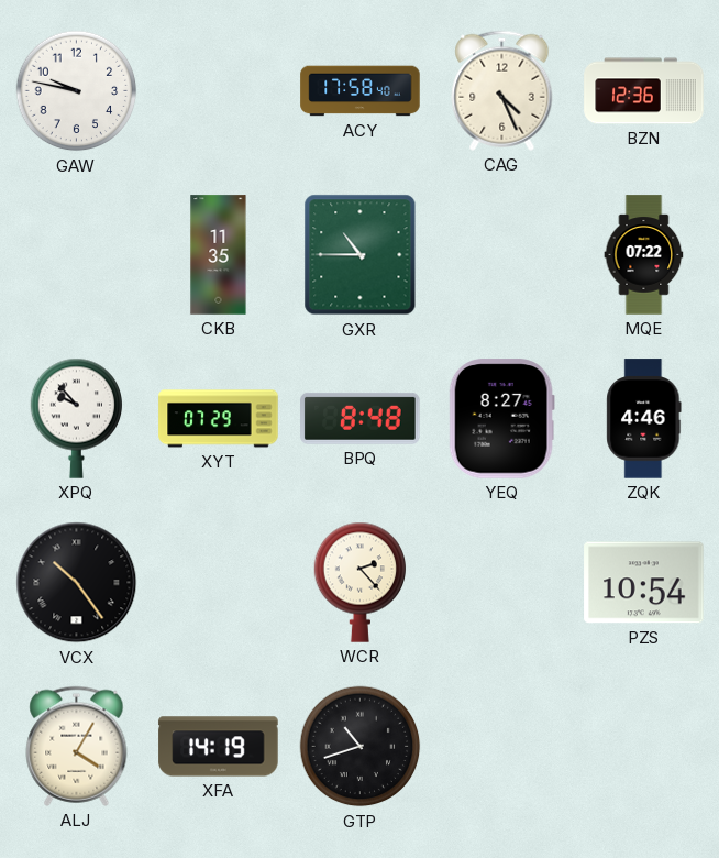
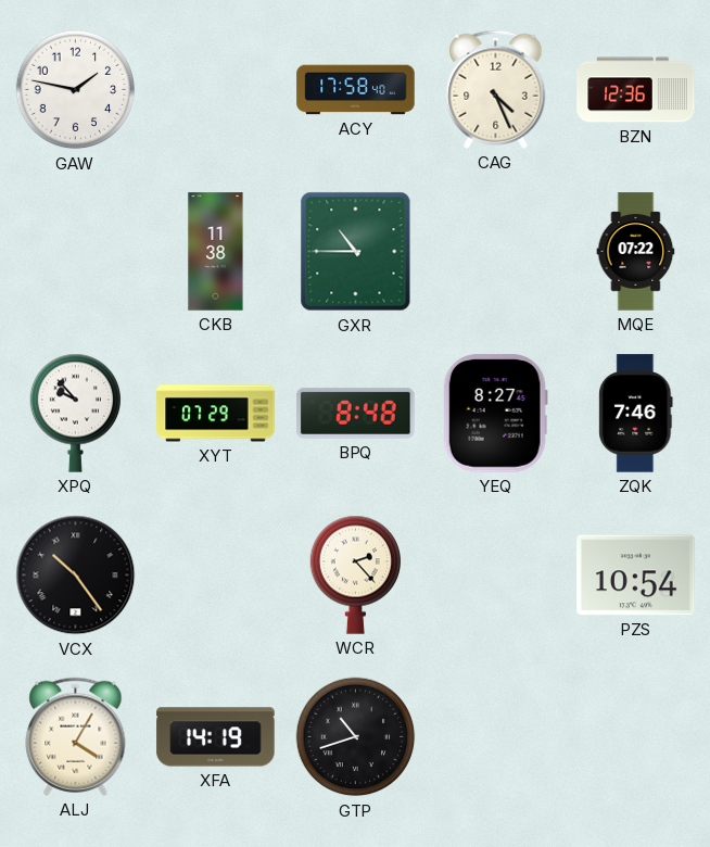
GAW: 9:47 -> 1:47 (76, 90)
CKB: 11:35 -> 11:38 (216, 252)
ZQK: 4:46 -> 7:46 (636, 414)
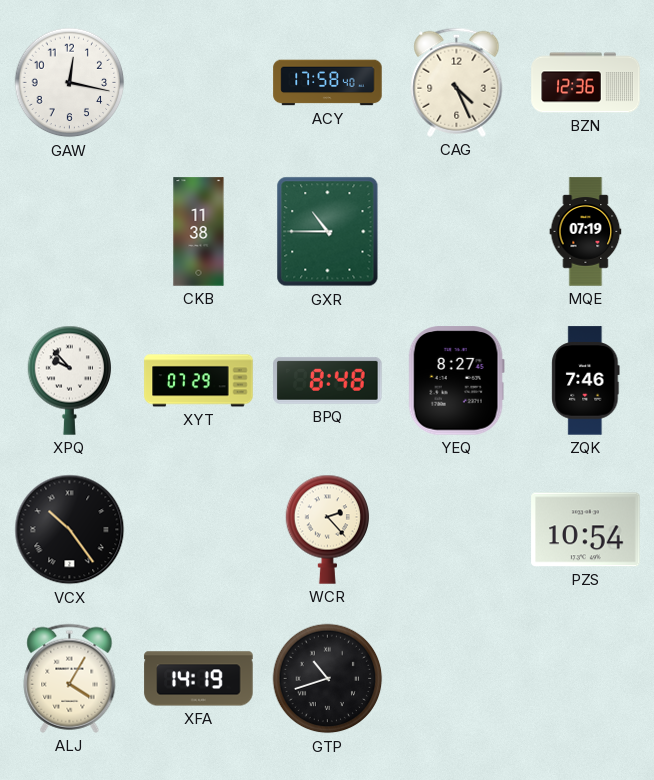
GAW: 1:47 -> 12:17 (70, 83)
MQE: 07:22 -> 07:19 (586, 232)
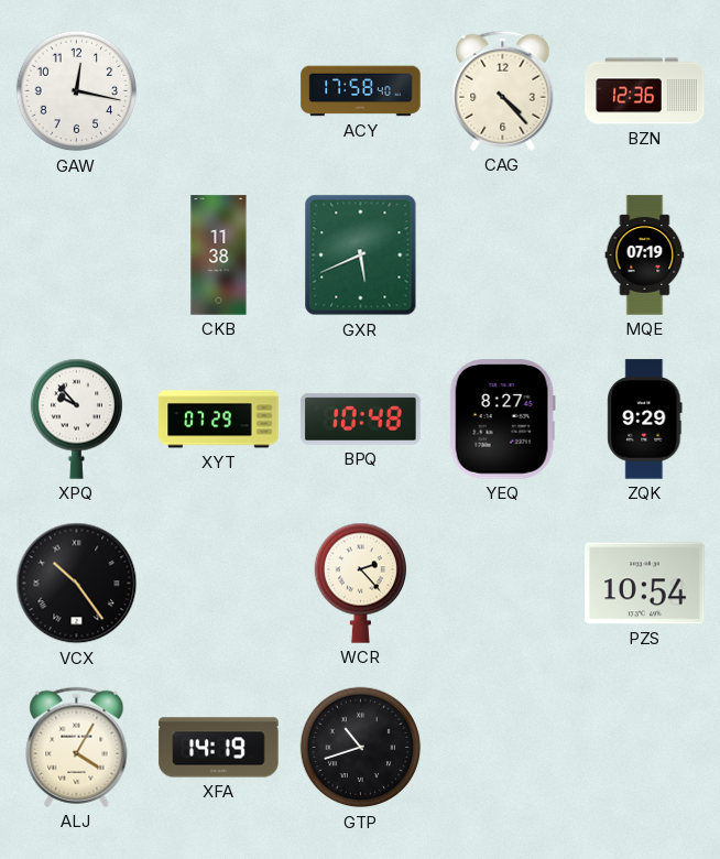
CAG: 4:26 -> 4:23 (503, 90)
GXR: 10:45 -> 5:41 (361, 255)
BPQ: 8:48 -> 10:48 (361, 418)
ZQK: 7:46 -> 9:29 (645, 420)
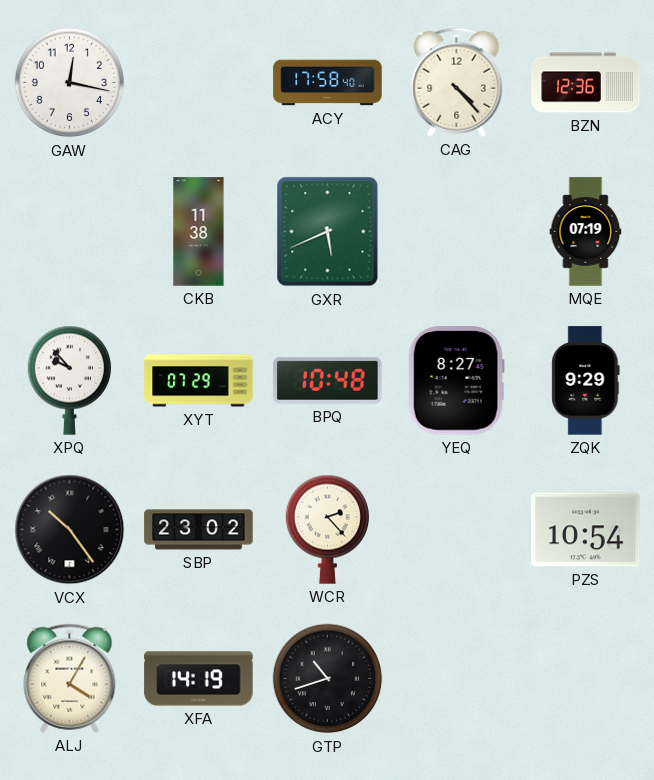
SBP: none -> 23:02 (199, 530)
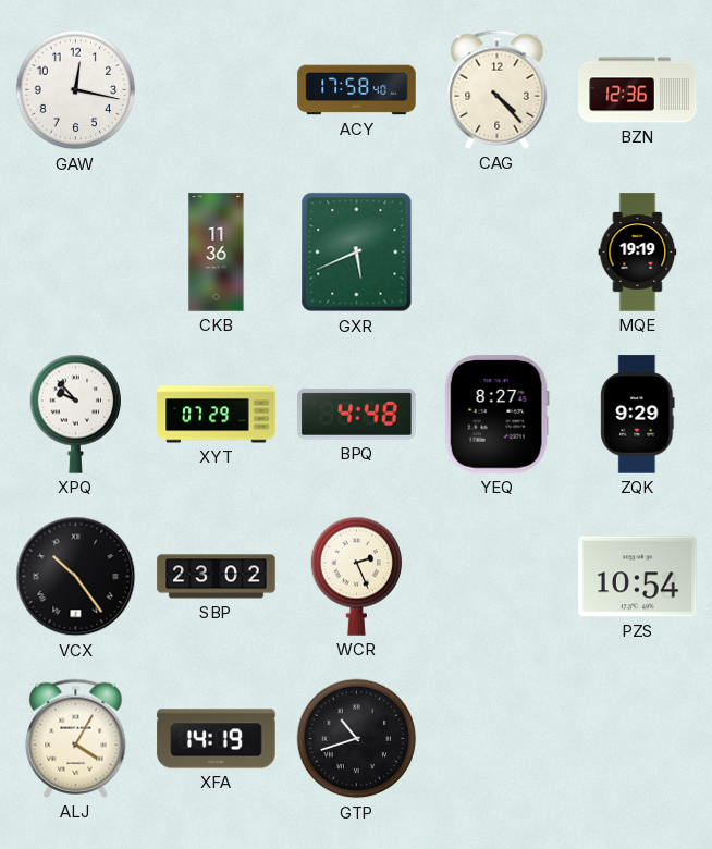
CKB: 11:38 -> 11:36 (217, 253)
MQE: 07:19 -> 19:19 (638, 253)
BPQ: 10:48 -> 4:48 (357, 414)
WCR: 2:23 -> 2:26 (357, 576)
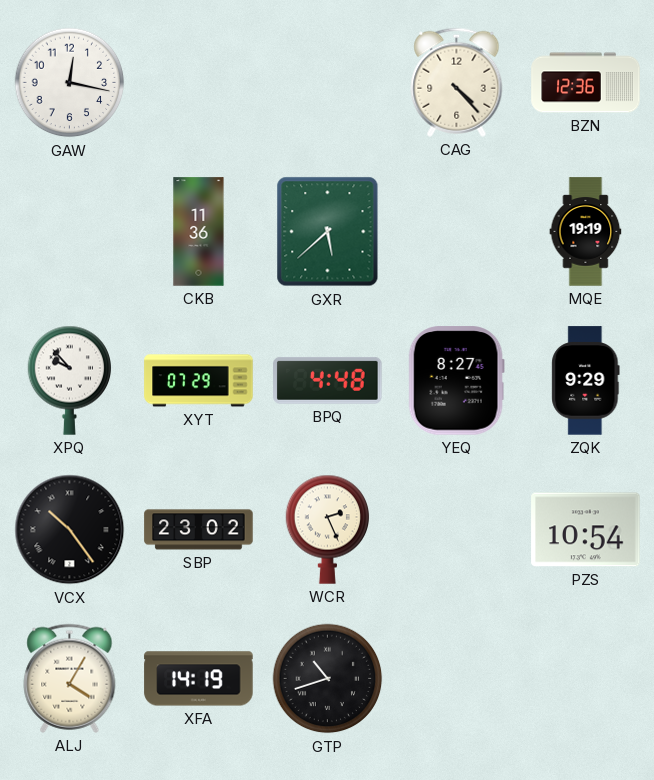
ACY: 17:58 -> none (357, 90)
GXR: 5:41 -> 5:38 (328, 232)
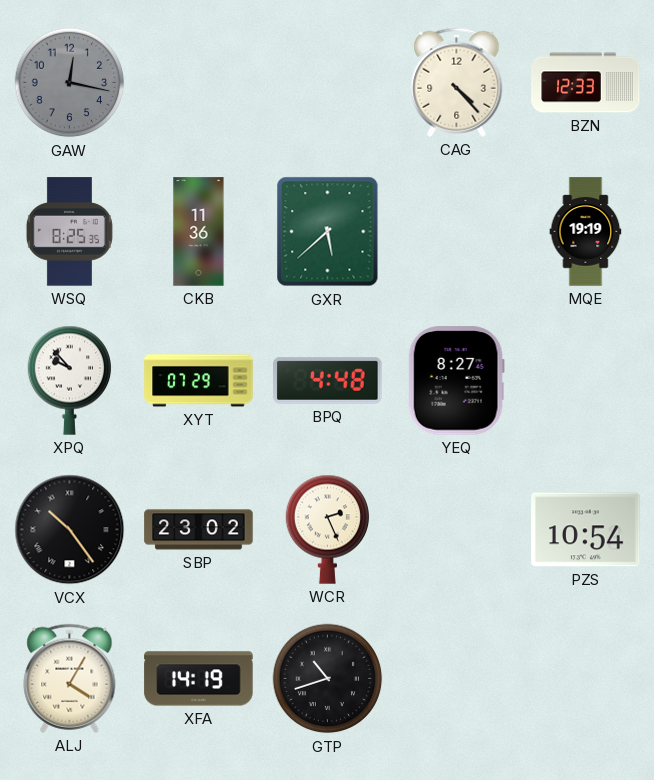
GAW dial: white -> grey (70, 83)
BZN: 12:36 -> 12:33 (586, 83)
WSQ: none -> 8:25 (69, 232)
ZQK: 9:29 -> none (586, 381)
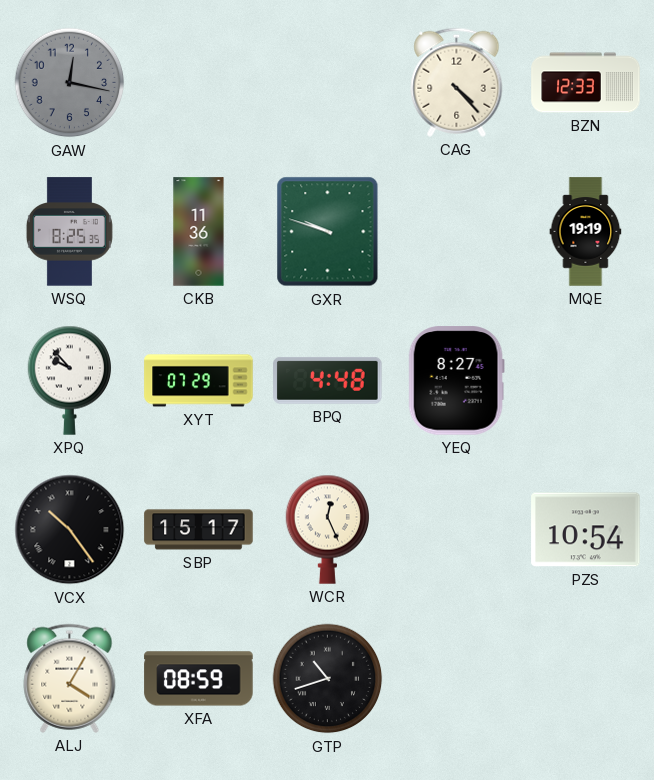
GXR: 5:38 -> 9:48 (328, 232)
SBP: 23:02 -> 15:17 (199, 530)
WCR: 2:26 -> 12:26 (328, 529)
XFA: 14:19 -> 08:59 (199, 679)
